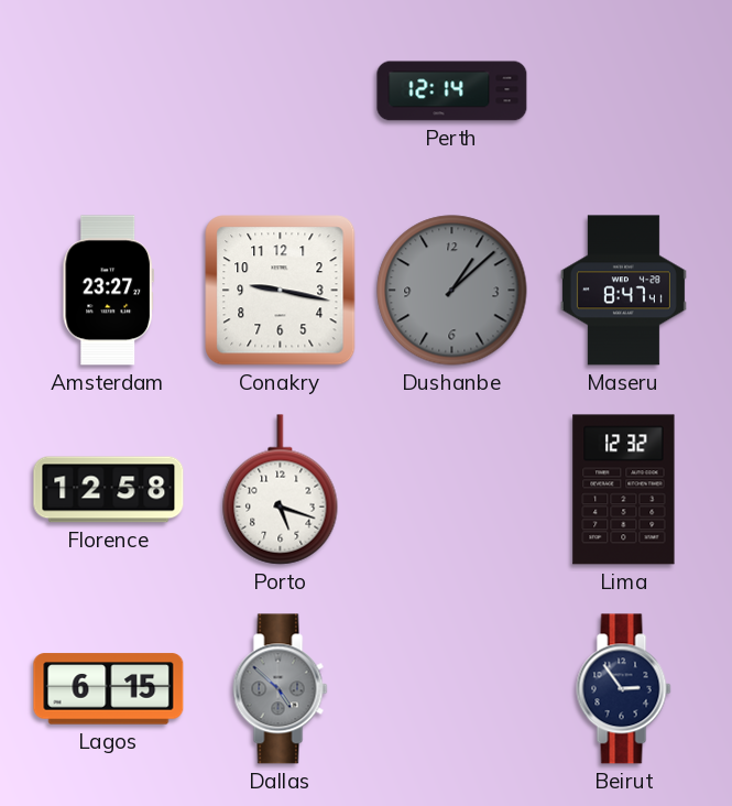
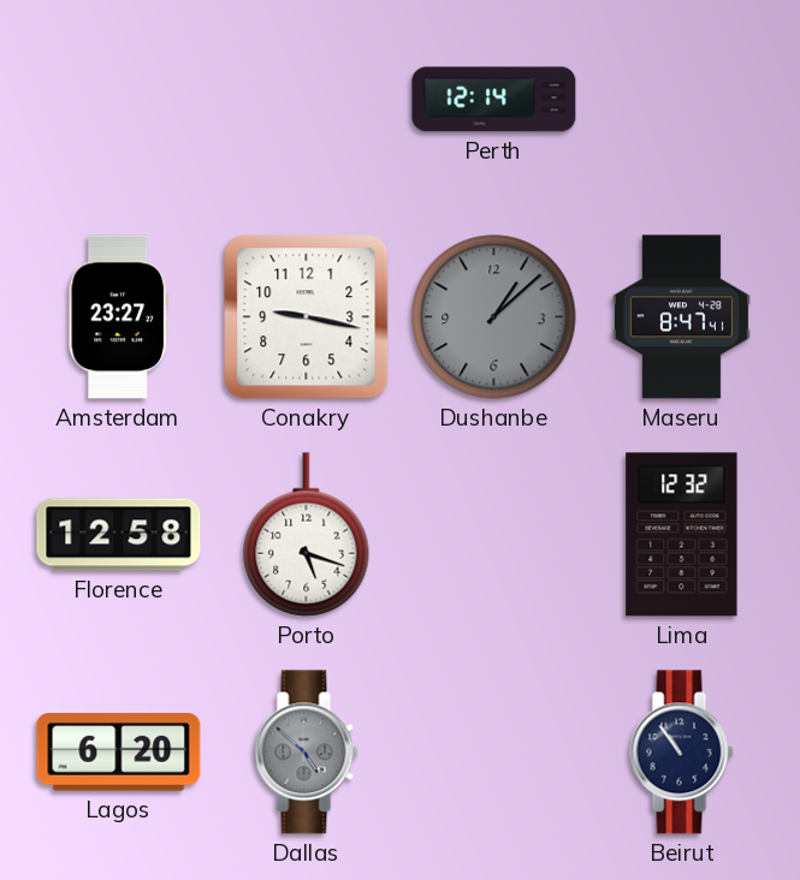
Lagos: 6:15 -> 6:20 (119, 753)
Beirut: 2:54 -> 10:54 (682, 753)
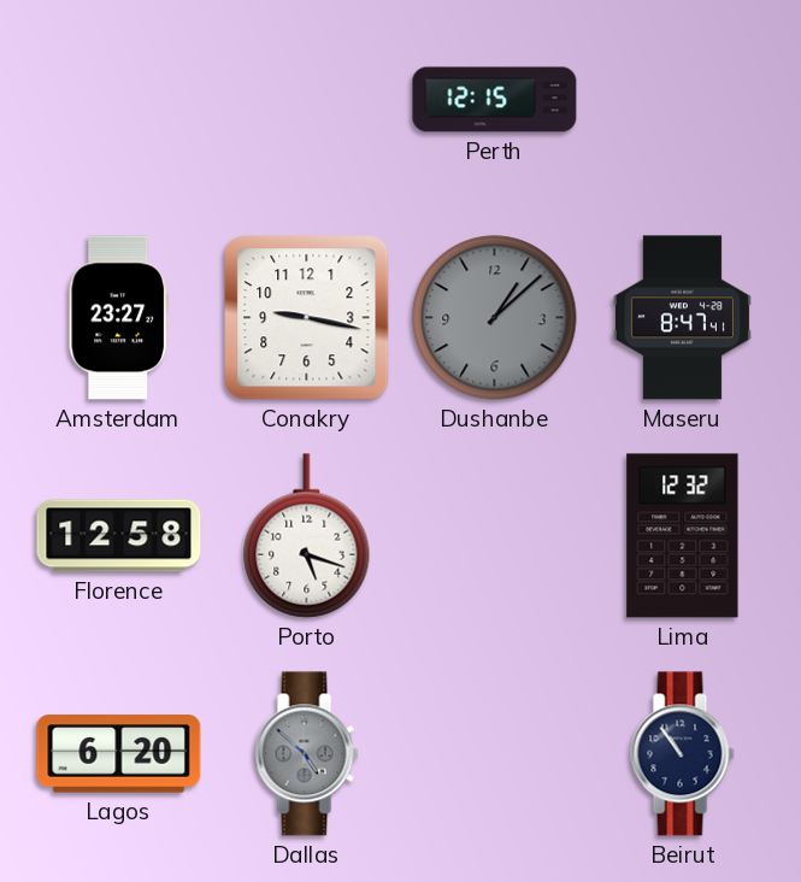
Perth: 12:14 -> 12:15 (495, 100)
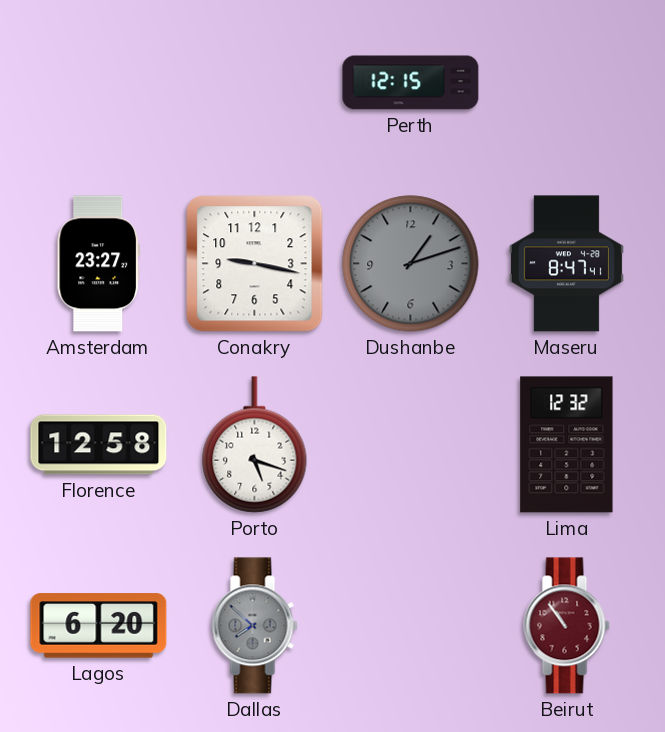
Dushanbe: 1:08 -> 1:12 (411, 264)
Dallas: 4:52 -> 7:52 (255, 626)
Beirut dial: navy -> burgundy (567, 626)
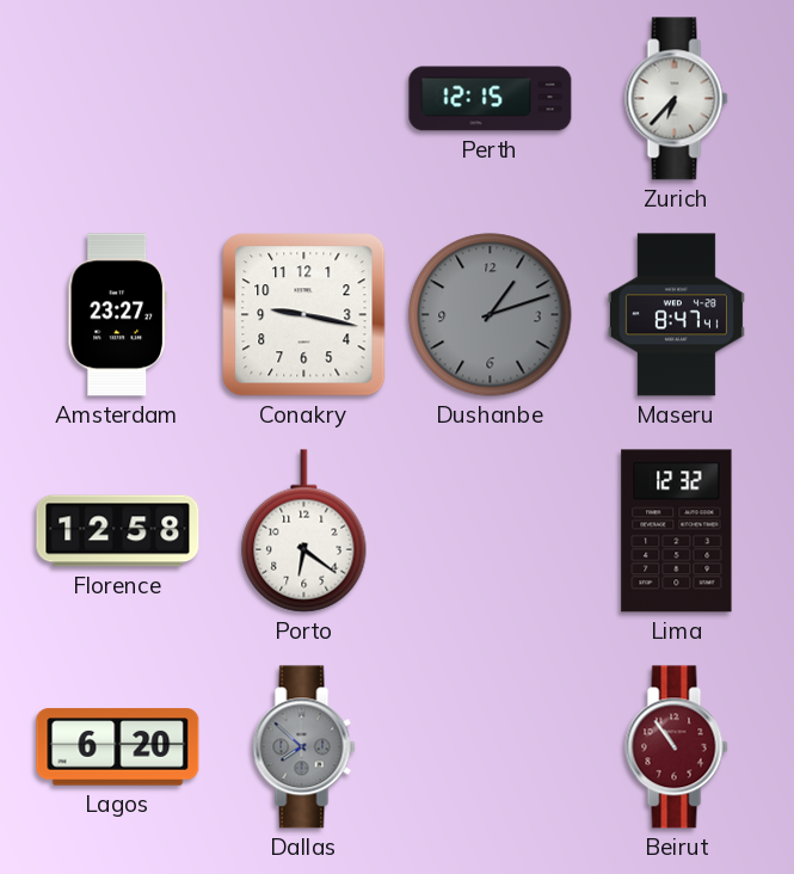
Zurich: none -> 6:37 (677, 99)
Porto: 5:18 -> 6:21 (304, 531)
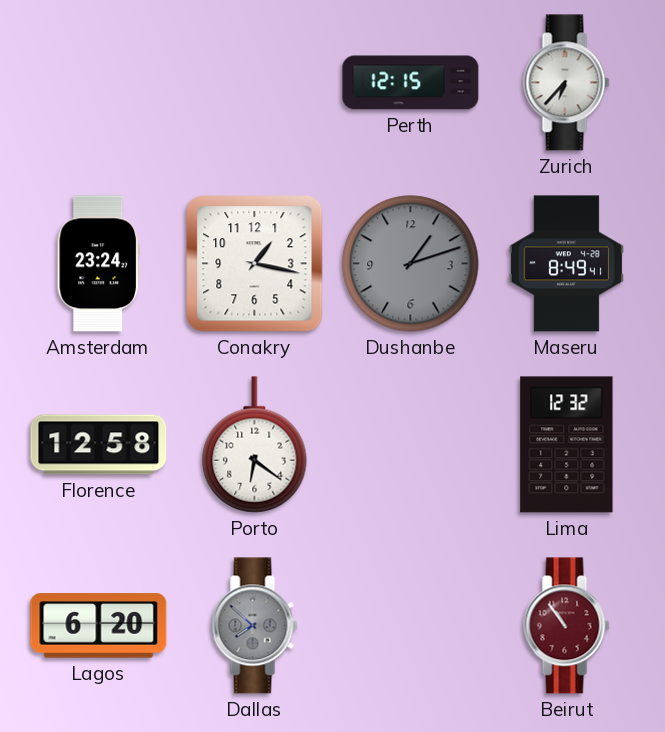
Amsterdam: 23:27 -> 23:24 (98, 264)
Conakry: 9:17 -> 1:17 (255, 264)
Maseru: 8:47 -> 8:49 (566, 264)
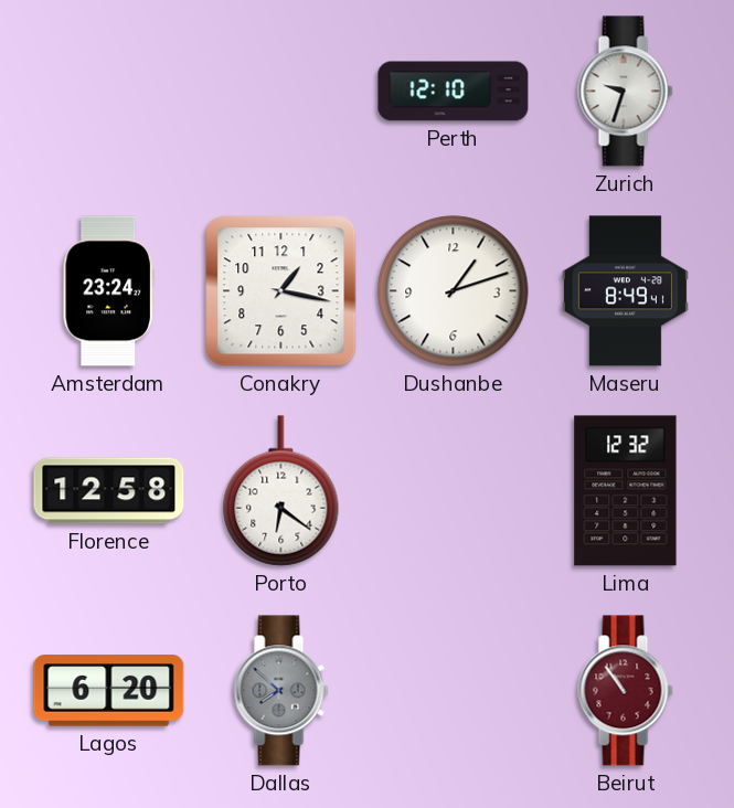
Perth: 12:15 -> 12:10 (454, 92)
Zurich: 6:37 -> 9:33 (626, 92)
Dushanbe dial: grey -> white (454, 291)
